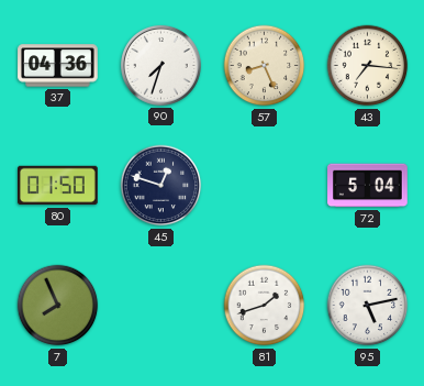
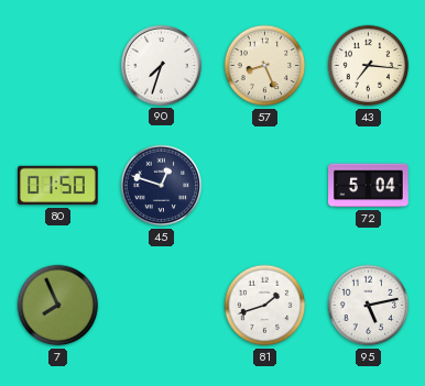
37: 04:36 -> none (58, 66)
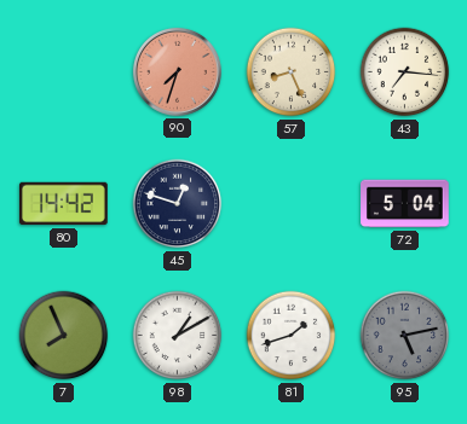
90 dial: white -> salmon (177, 71)
80: 01:50 -> 14:42 (64, 204)
98: none -> 1:10 (178, 336)
95 dial: white -> grey (405, 336)
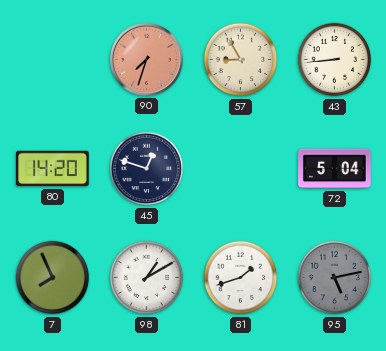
57: 8:26 -> 8:55 (241, 60)
43: 7:16 -> 8:44 (335, 60)
80: 14:42 -> 14:20 (53, 169)
